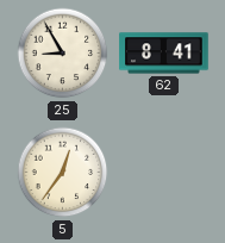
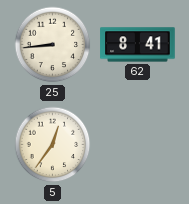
25: 8:55 -> 8:44 (53, 45)
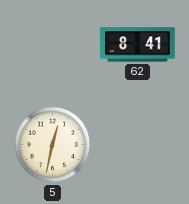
25: 8:44 -> none (53, 45)
5: 12:36 -> 12:32 (53, 145)
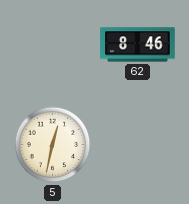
62: 8:41 -> 8:46 (138, 45)
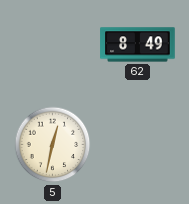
62: 8:46 -> 8:49 (138, 45)
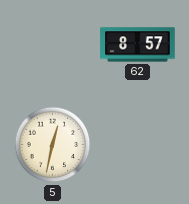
62: 8:49 -> 8:57 (138, 45)
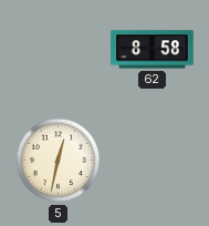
62: 8:57 -> 8:58 (153, 50)
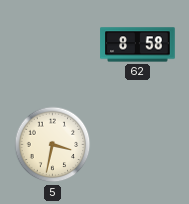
5: 12:32 -> 3:32 (53, 145)
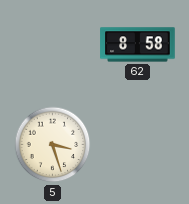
5: 3:32 -> 3:27 (53, 145)
